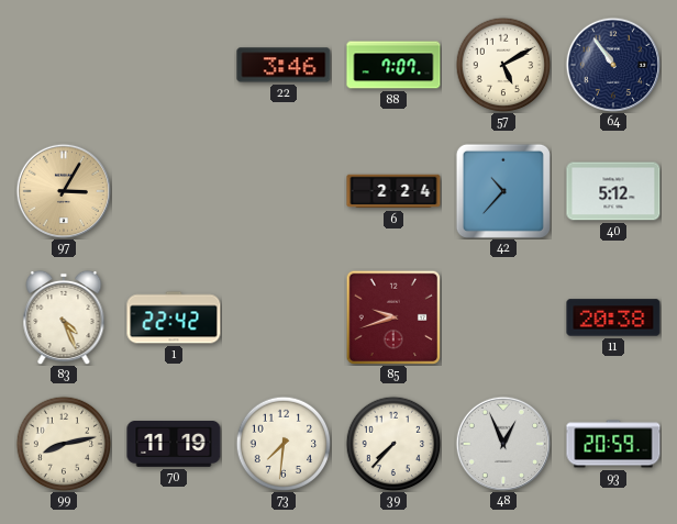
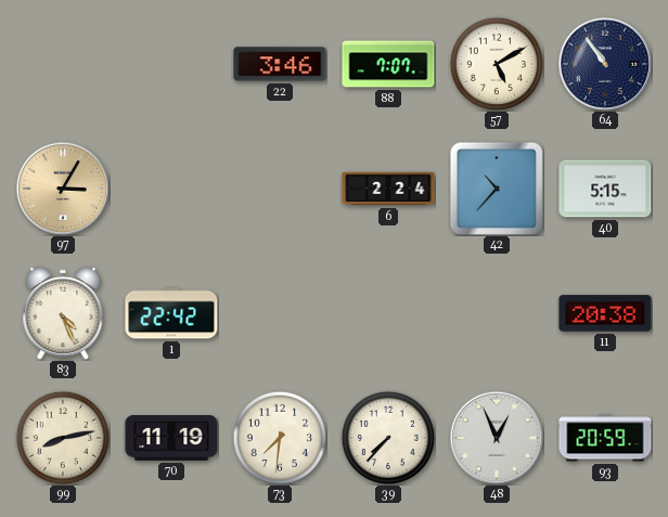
40: 5:12 -> 5:15 (605, 189)
85: 9:42 -> none (392, 316)
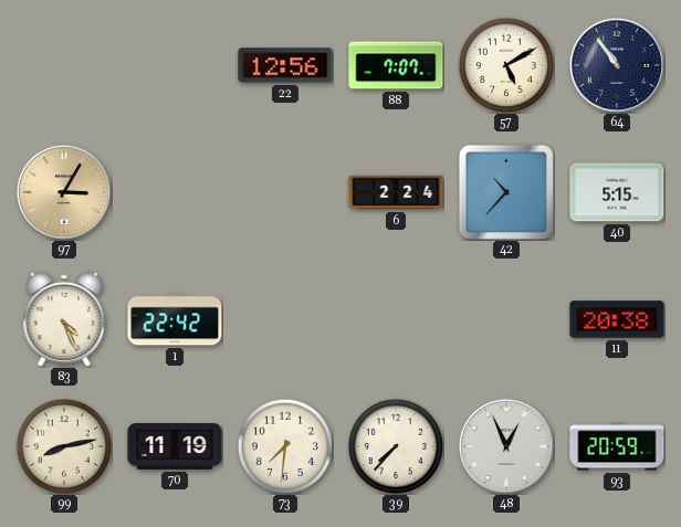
22: 3:46 -> 12:56 (285, 65)
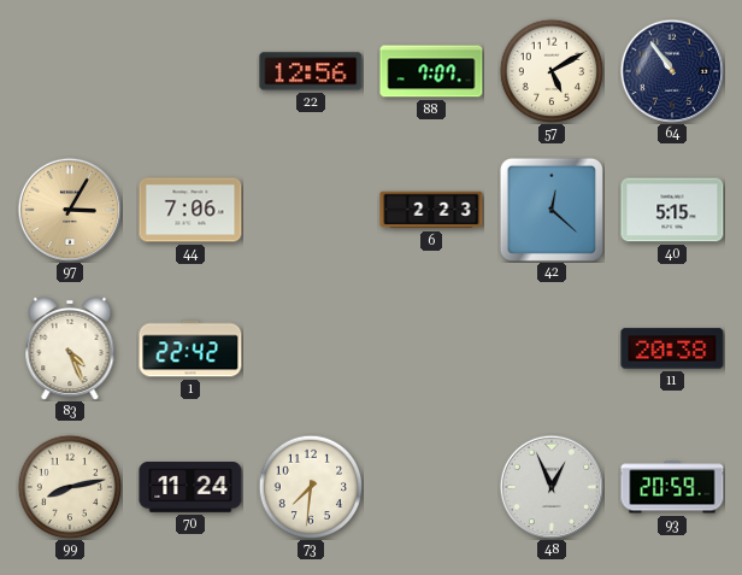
44: none -> 7:06 (190, 210)
6: 2:24 -> 2:23 (431, 210)
42: 10:37 -> 12:22 (552, 210)
70: 11:19 -> 11:24 (190, 487)
39: 7:37 -> none (396, 446)
